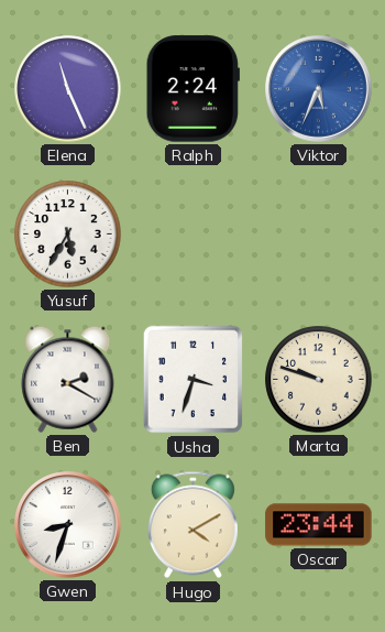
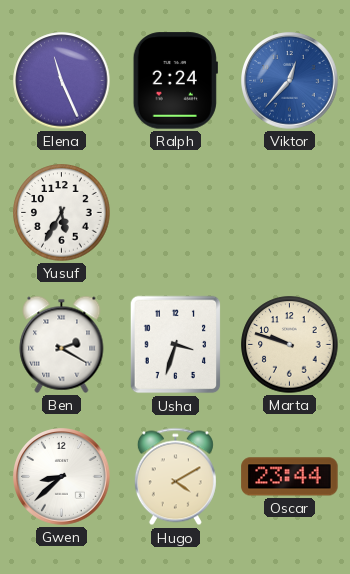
Viktor: 5:34 -> 12:37 (290, 81)
Gwen: 8:33 -> 8:38 (62, 477)
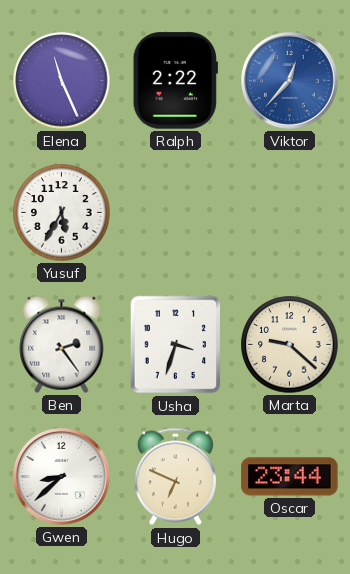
Ralph: 2:24 -> 2:22 (175, 81)
Ben: 2:20 -> 2:24 (62, 344)
Marta: 9:48 -> 9:22 (290, 345)
Hugo: 4:10 -> 6:49 (175, 477)
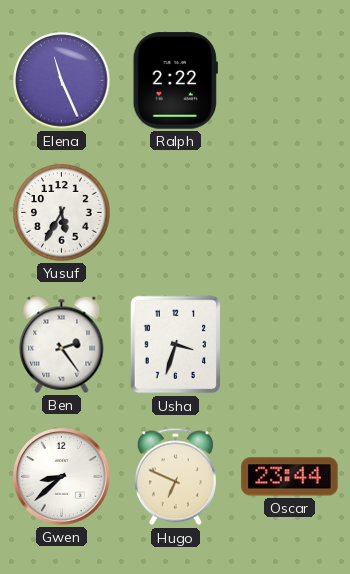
Viktor: 12:37 -> none (290, 81)
Marta: 9:22 -> none (290, 345)
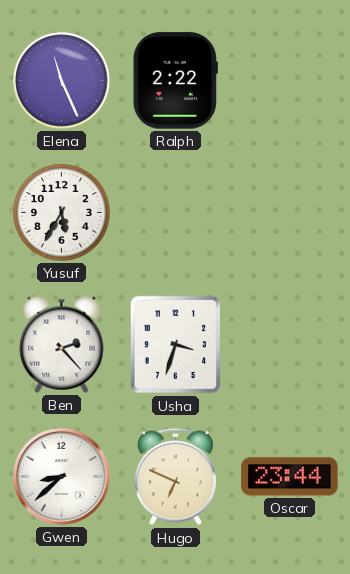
Ben: 2:24 -> 2:23 (62, 344)
